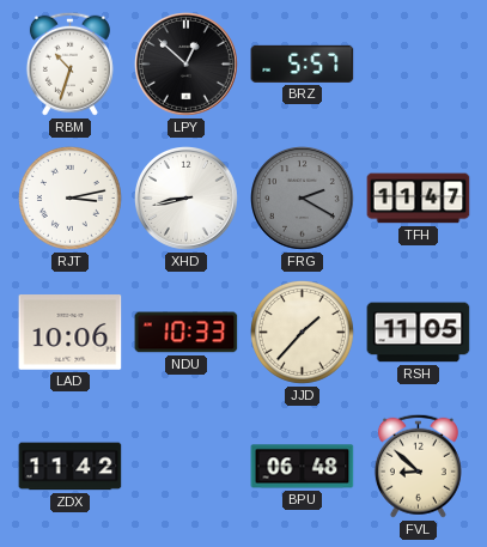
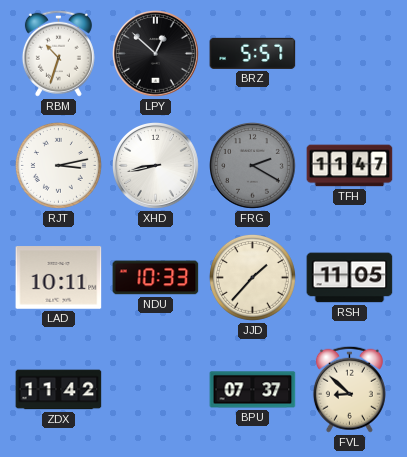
LAD: 10:06 -> 10:11 (59, 278)
BPU: 06:48 -> 07:37 (253, 390)
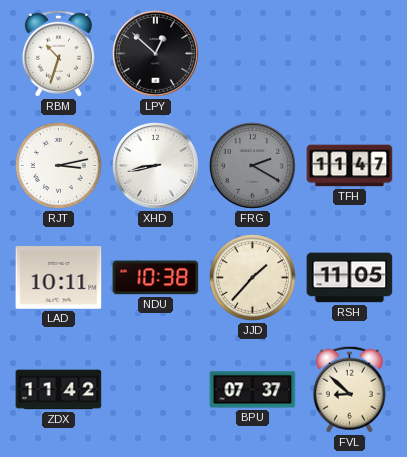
BRZ: 5:57 -> none (253, 53)
NDU: 10:33 -> 10:38 (156, 278)
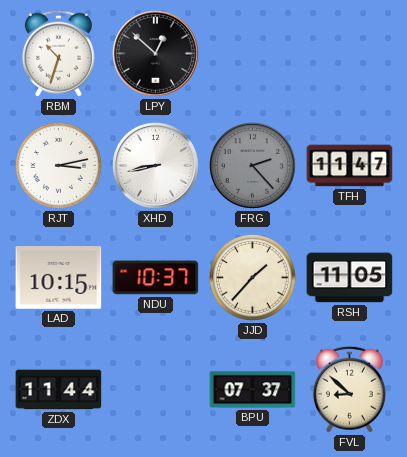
FRG: 2:20 -> 2:23 (253, 166)
LAD: 10:11 -> 10:15 (59, 278)
NDU: 10:38 -> 10:37 (156, 278)
ZDX: 11:42 -> 11:44 (59, 390)
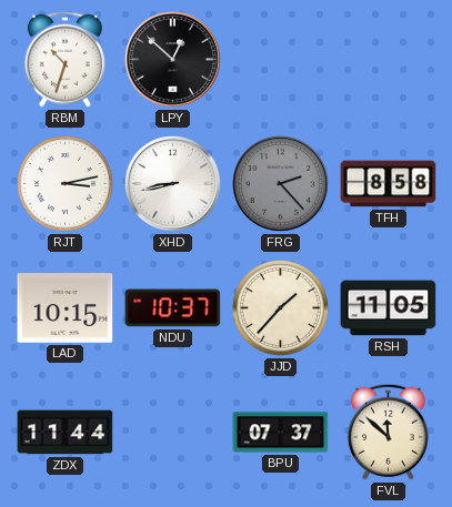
TFH: 11:47 -> 8:58 (389, 184)
FVL: 8:52 -> 11:52 (388, 432)
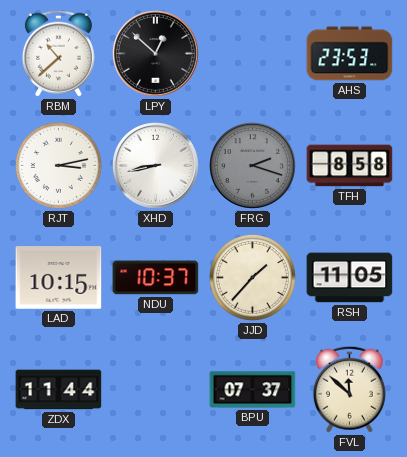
RBM: 10:33 -> 10:38 (58, 53)
AHS: none -> 23:53 (350, 54)
FRG: 2:23 -> 2:18 (253, 166)
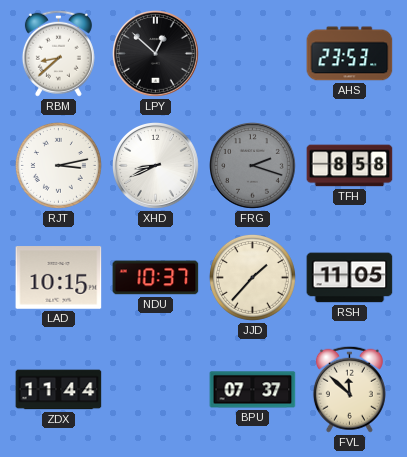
RBM: 10:38 -> 8:38 (58, 53)
XHD: 8:43 -> 8:41 (156, 166)
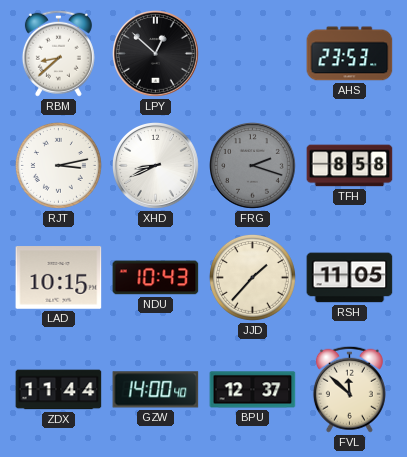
NDU: 10:37 -> 10:43 (156, 278)
GZW: none -> 14:00 (156, 390)
BPU: 07:37 -> 12:37 (253, 390)
